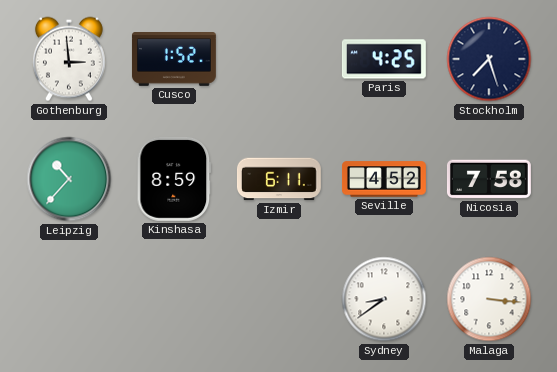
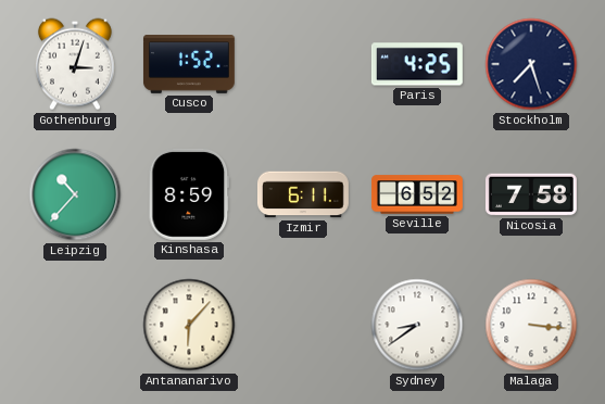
Gothenburg: 2:59 -> 3:03 (75, 64)
Seville: 4:52 -> 6:52 (418, 194)
Antananarivo: none -> 6:07 (189, 325)
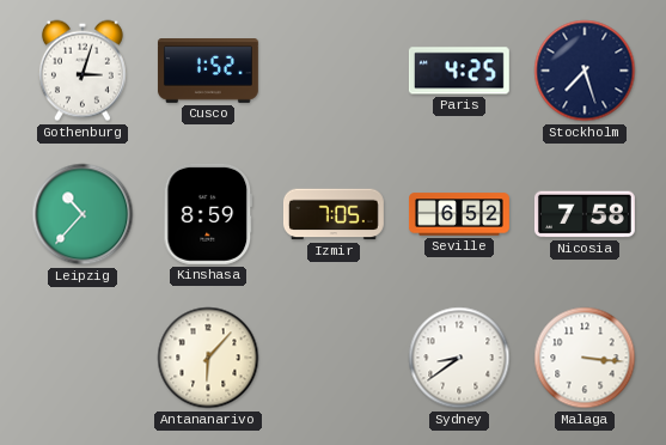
Izmir: 6:11 -> 7:05 (334, 214)
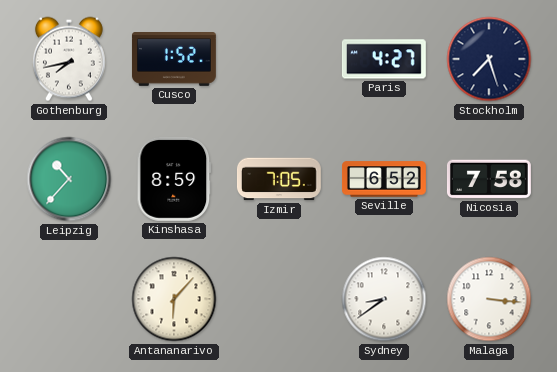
Gothenburg: 3:03 -> 7:43 (69, 59)
Paris: 4:25 -> 4:27 (384, 59)
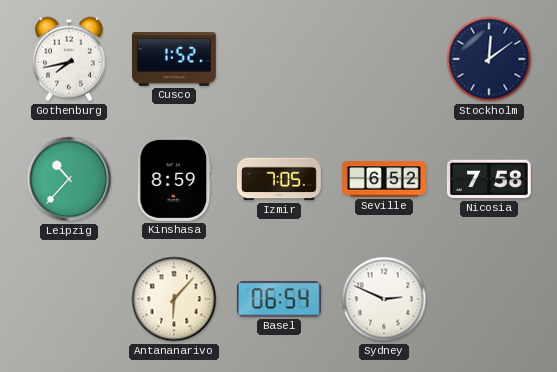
Paris: 4:27 -> none (384, 59)
Stockholm: 7:27 -> 12:09 (489, 59)
Basel: none -> 06:54 (279, 299)
Sydney: 8:39 -> 2:49 (384, 299)
Malaga: 3:16 -> none (489, 299)
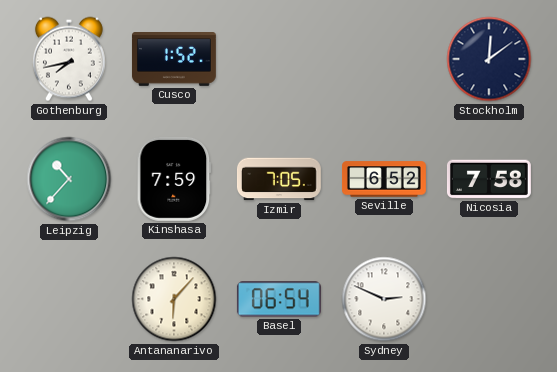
Kinshasa: 8:59 -> 7:59 (174, 179)
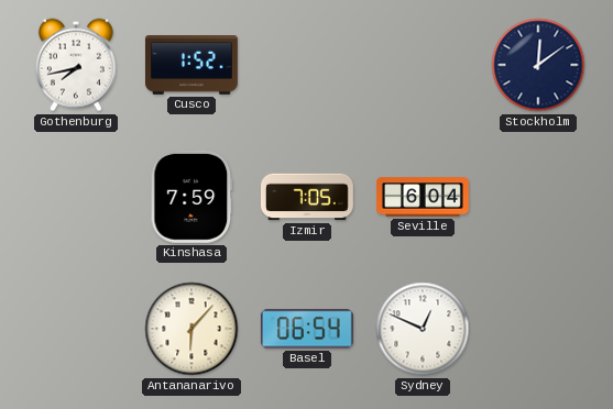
Leipzig: 10:37 -> none (69, 179)
Seville: 6:52 -> 6:04 (424, 197)
Nicosia: 7:58 -> none (489, 179)
Sydney: 2:49 -> 12:49 (423, 329)
